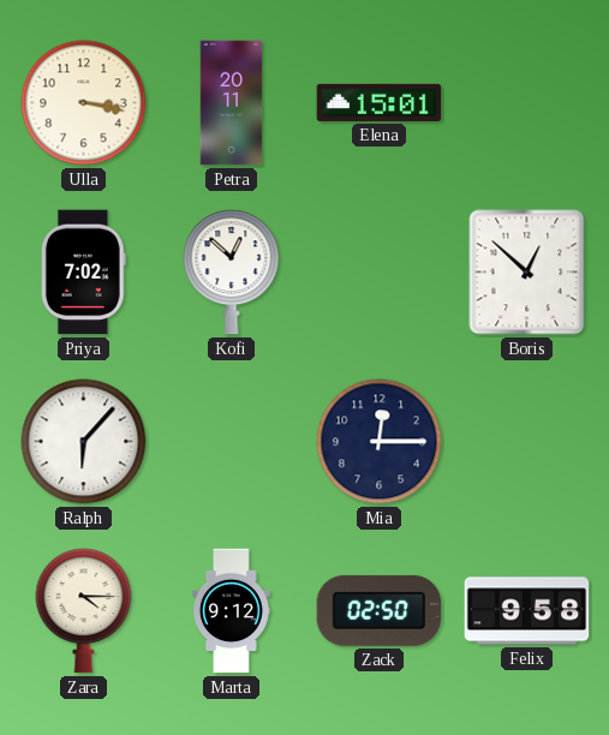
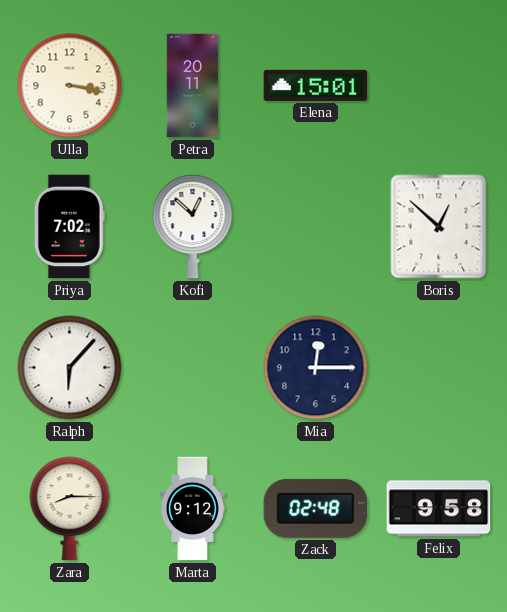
Zara: 4:15 -> 8:15 (70, 509)
Zack: 02:50 -> 02:48 (316, 508)
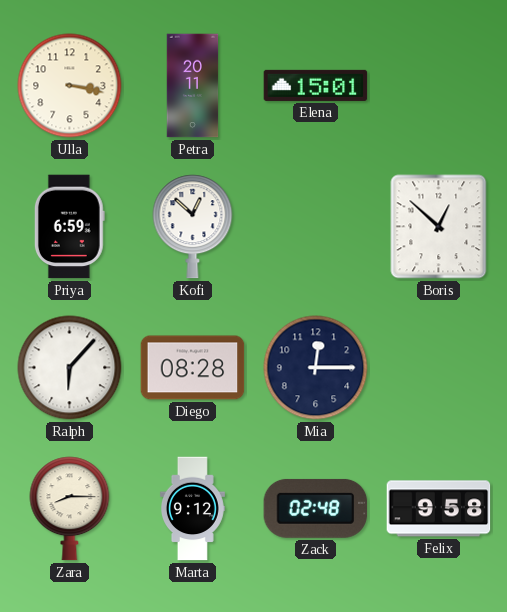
Priya: 7:02 -> 6:59 (69, 227)
Diego: none -> 08:28 (193, 368)
